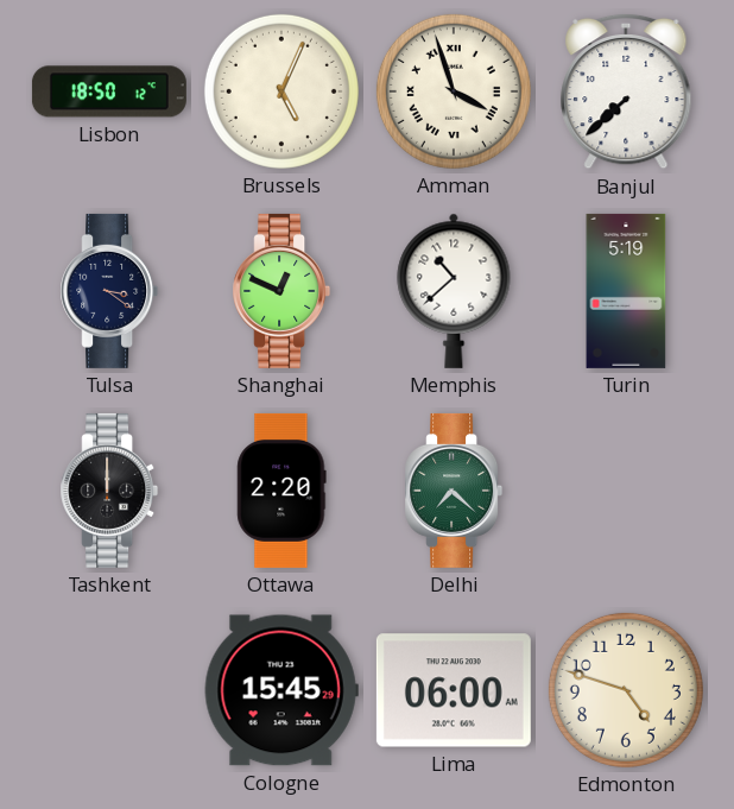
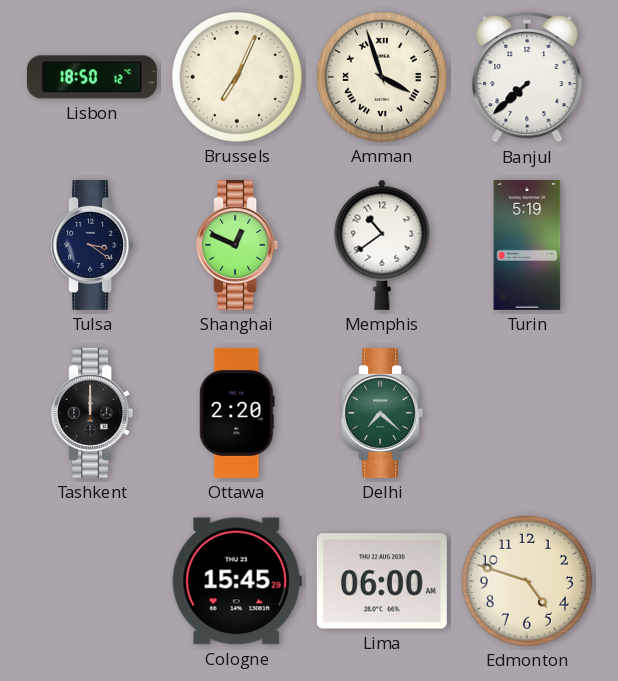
Brussels: 5:04 -> 7:04 (237, 77)
Memphis: 10:38 -> 10:39 (382, 245)
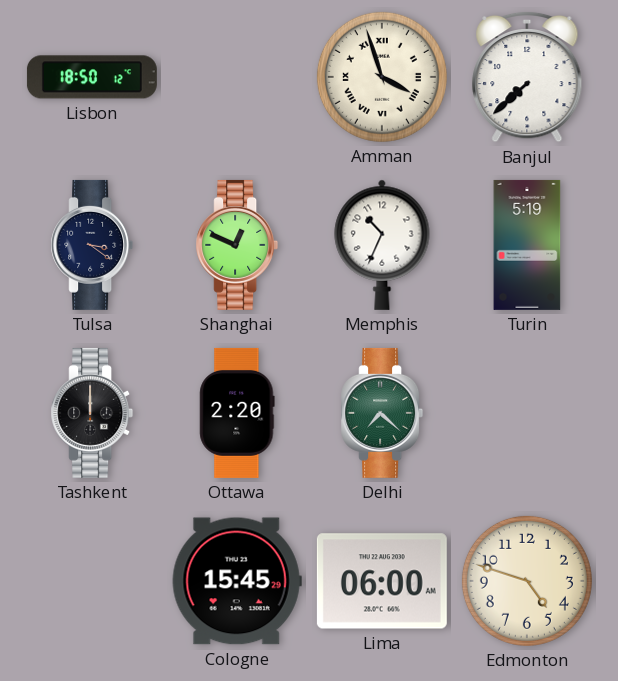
Brussels: 7:04 -> none (237, 77)
Memphis: 10:39 -> 10:34 (382, 245)
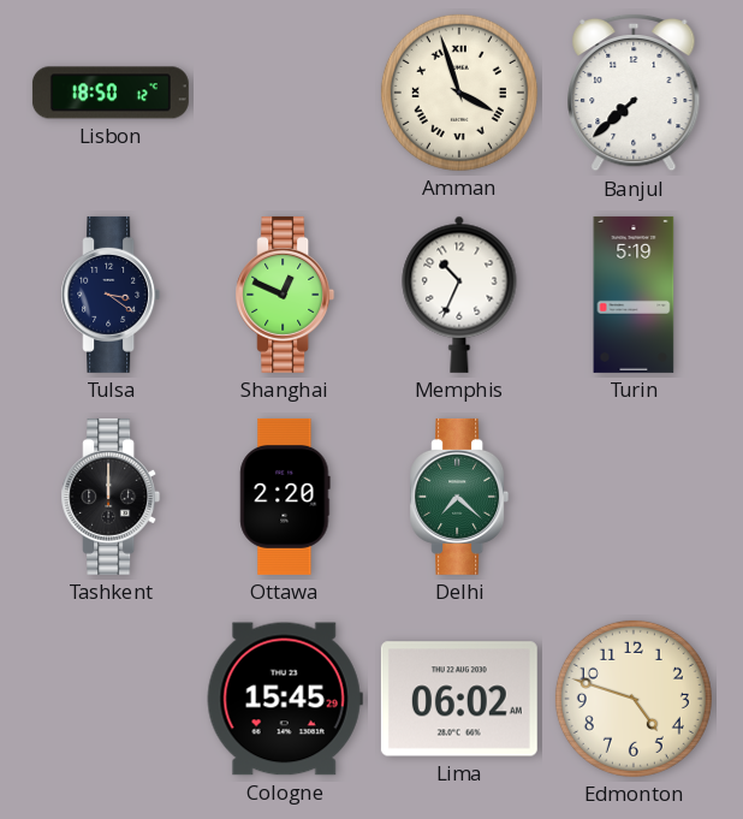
Lima: 06:00 -> 06:02 (459, 699)
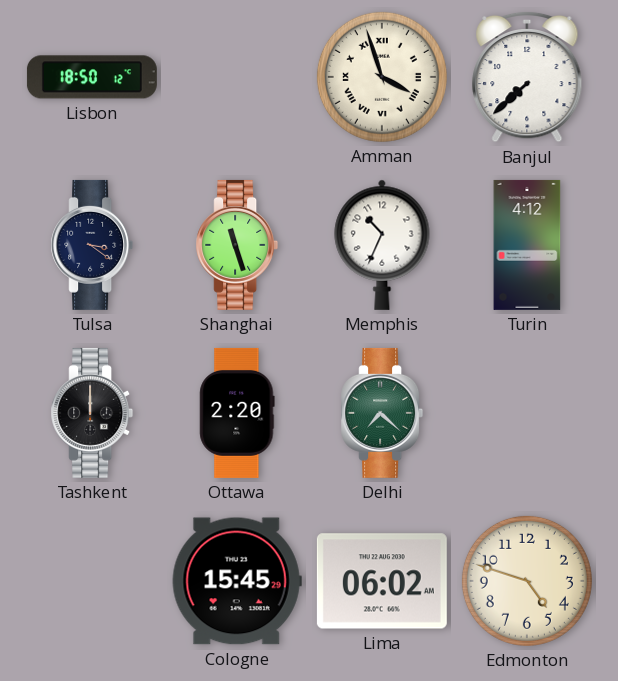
Shanghai: 12:49 -> 11:27 (237, 245)
Turin: 5:19 -> 4:12 (527, 245)
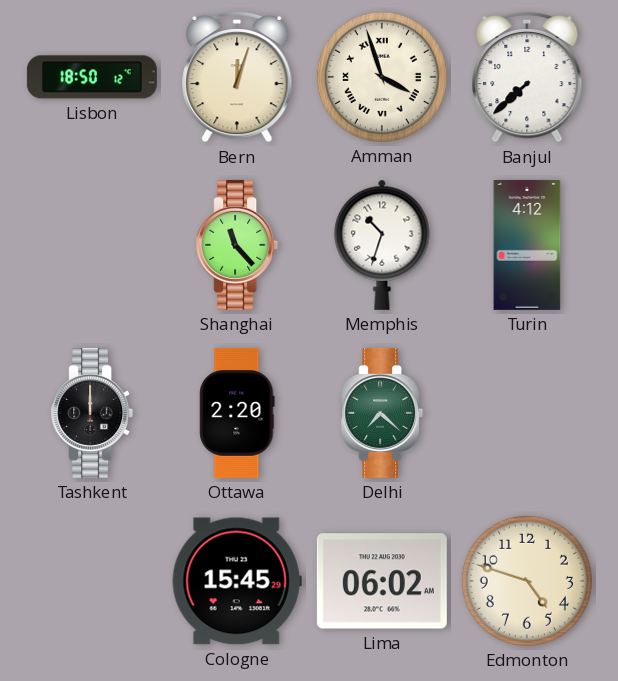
Bern: none -> 12:03 (237, 77)
Tulsa: 3:21 -> none (92, 245)
Shanghai: 11:27 -> 11:23 (237, 245)
Memphis: 10:34 -> 10:33 (382, 245)
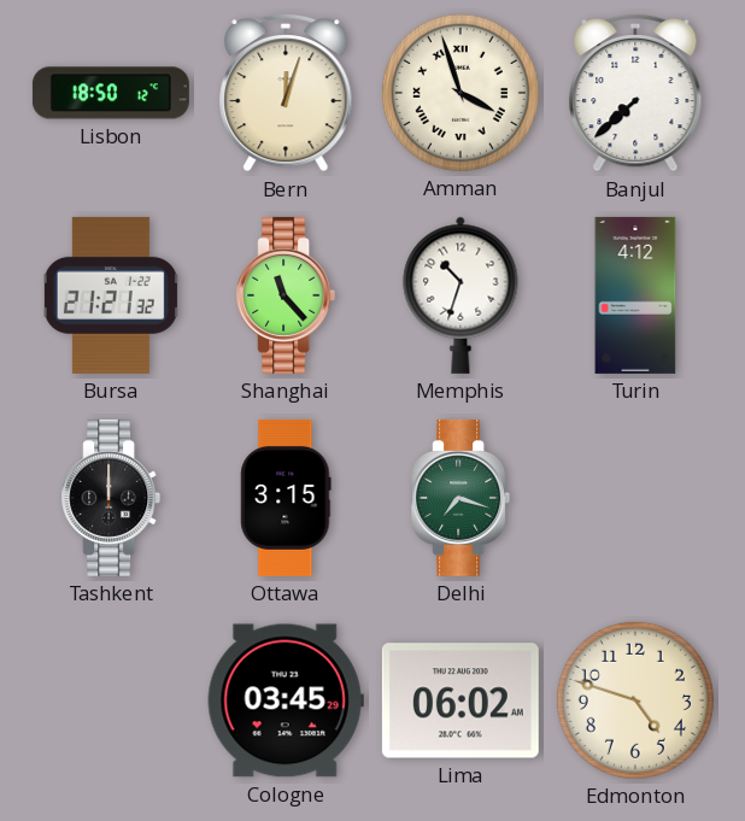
Bursa: none -> 21:21 (111, 295)
Ottawa: 2:20 -> 3:15 (286, 498)
Delhi: 7:22 -> 7:18 (461, 498)
Cologne: 15:45 -> 03:45 (286, 700)
